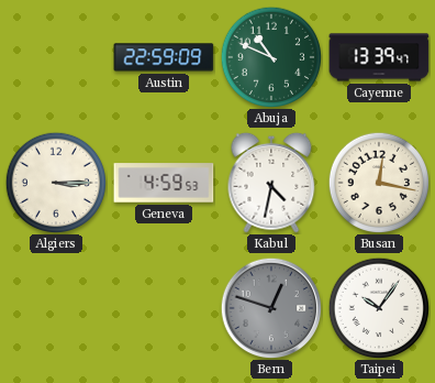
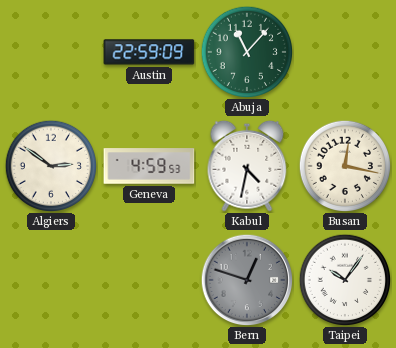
Abuja: 10:49 -> 11:07 (247, 52)
Cayenne: 13:39 -> none (379, 57)
Algiers: 3:15 -> 2:51 (51, 166)
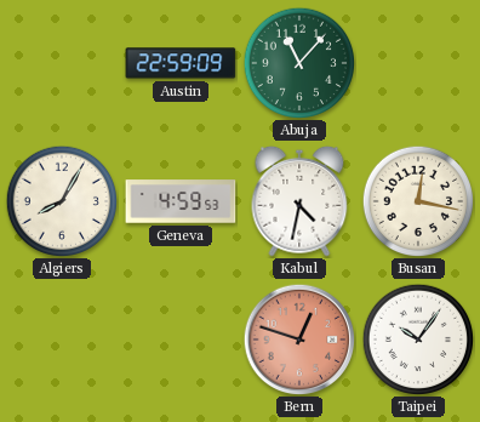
Algiers: 2:51 -> 8:05 (62, 201)
Bern dial: grey -> salmon (299, 340)
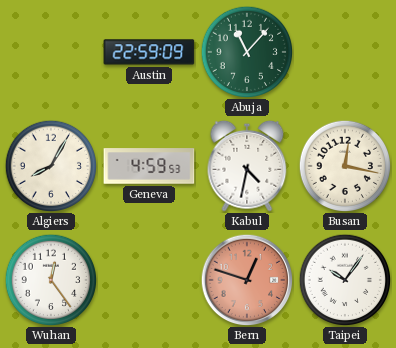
Wuhan: none -> 12:24 (51, 280)
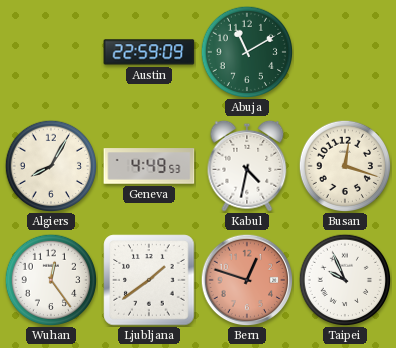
Abuja: 11:07 -> 11:10 (247, 52)
Geneva: 4:59 -> 4:49 (149, 166)
Busan: 12:17 -> 12:18 (345, 166)
Ljubljana: none -> 1:39 (149, 280)
Taipei: 10:06 -> 9:56 (345, 280)
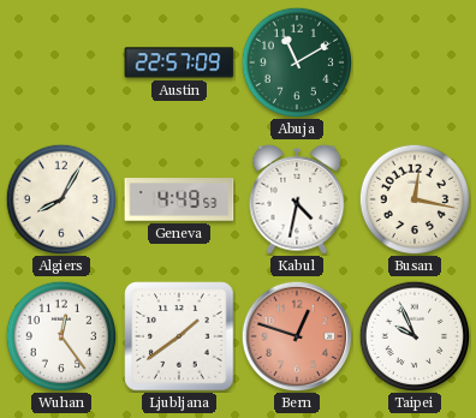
Austin: 22:59 -> 22:57 (179, 62)
Busan: 12:18 -> 12:17 (415, 199)
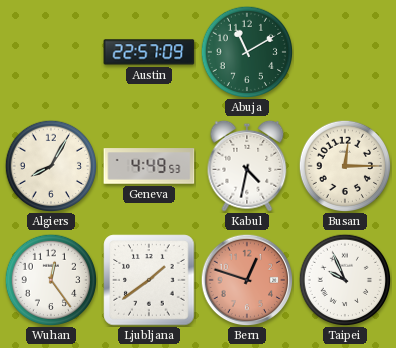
Busan: 12:17 -> 12:15 (345, 166)
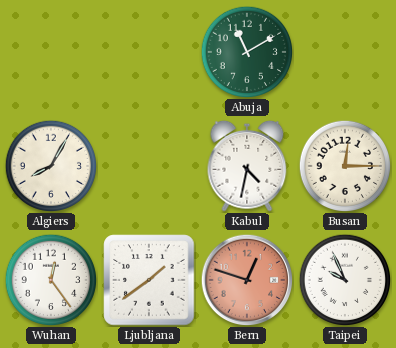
Austin: 22:57 -> none (149, 52)
Geneva: 4:49 -> none (149, 166)
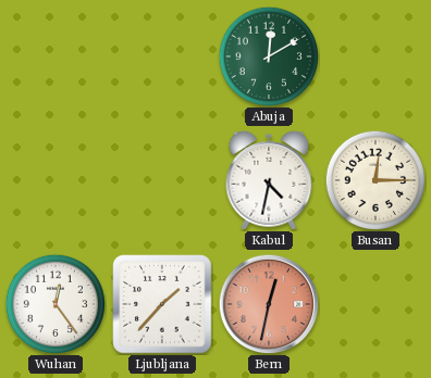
Abuja: 11:10 -> 12:10 (269, 56)
Algiers: 8:05 -> none (51, 166)
Ljubljana: 1:39 -> 1:37 (162, 304)
Bern: 12:48 -> 12:32 (269, 304)
Taipei: 9:56 -> none (345, 280)
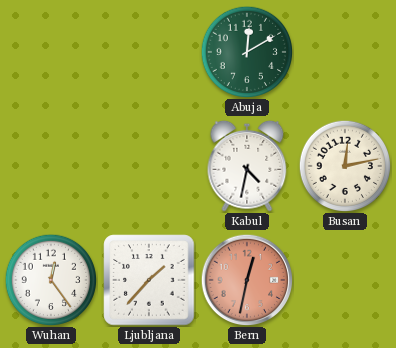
Busan: 12:15 -> 12:13 (345, 166)
